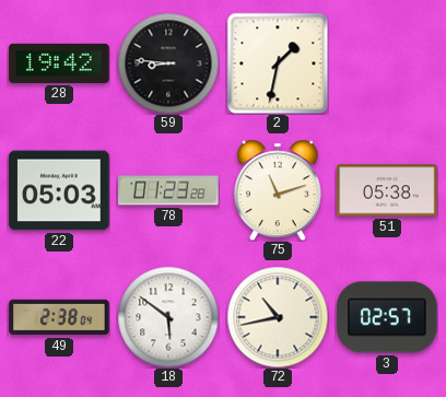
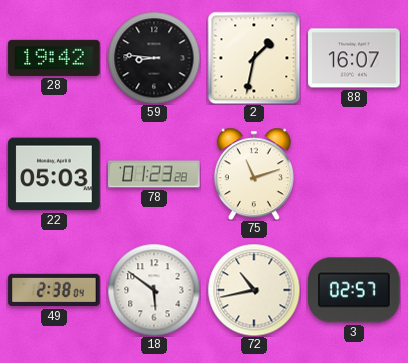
88: none -> 16:07 (354, 58)
51: 05:38 -> none (387, 190)
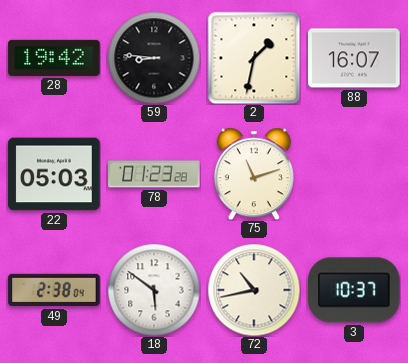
3: 02:57 -> 10:37 (354, 290)
